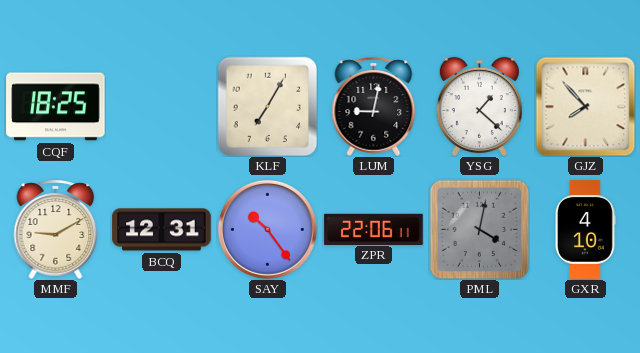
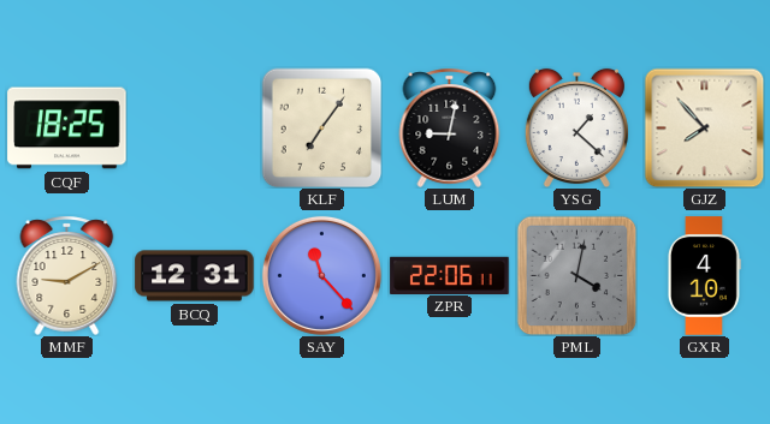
KLF: 7:05 -> 7:06 (321, 127)
SAY: 10:24 -> 11:23 (321, 275)
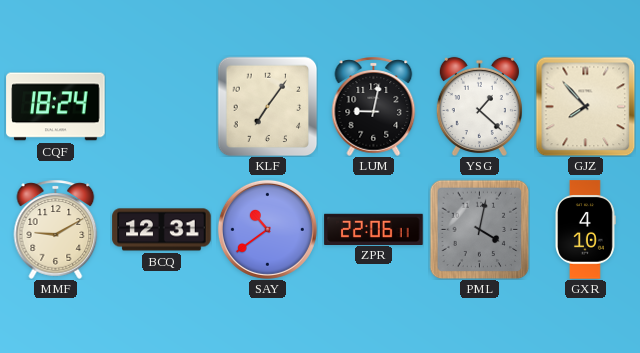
CQF: 18:25 -> 18:24 (56, 107)
SAY: 11:23 -> 10:39 (267, 229)
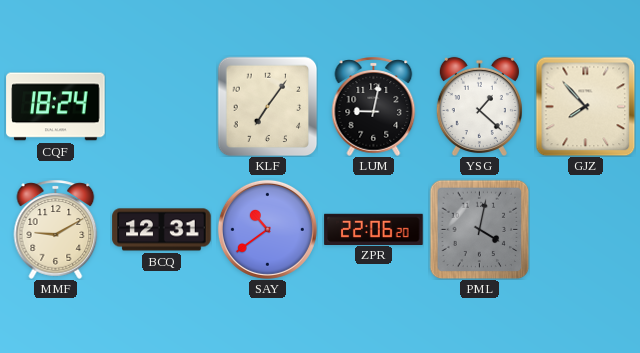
ZPR: 22:06:11 -> 22:06:20 (374, 229)
GXR: 4:10 -> none (585, 230)
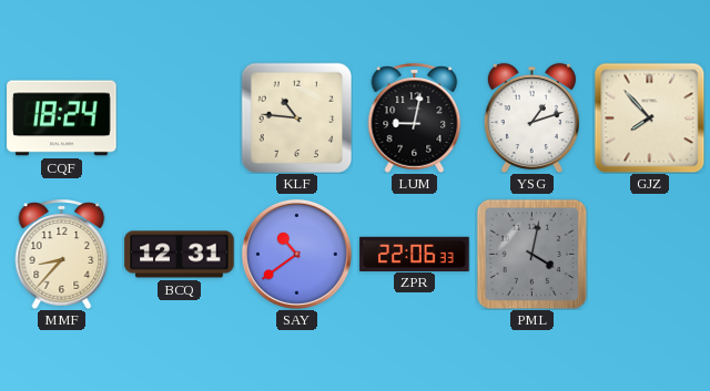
KLF: 7:06 -> 10:46 (296, 117)
YSG: 1:22 -> 1:12 (531, 117)
MMF: 9:10 -> 8:37 (62, 254)
ZPR: 22:06:20 -> 22:06:33 (415, 254)
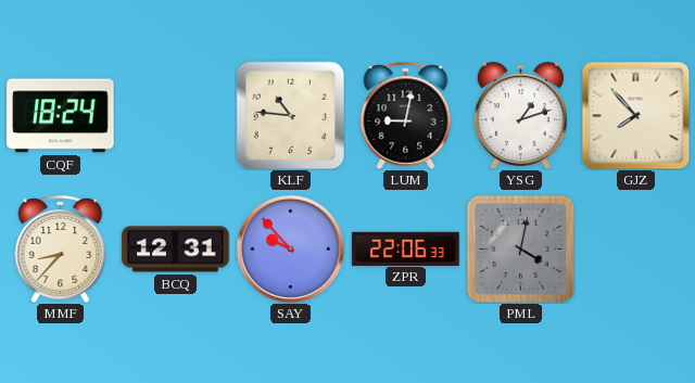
SAY: 10:39 -> 9:53 (290, 248)
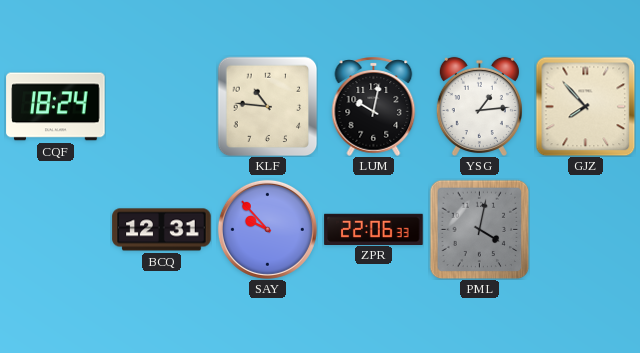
LUM: 9:02 -> 10:02 (374, 106)
YSG: 1:12 -> 1:14 (479, 106)
MMF: 8:37 -> none (61, 248)
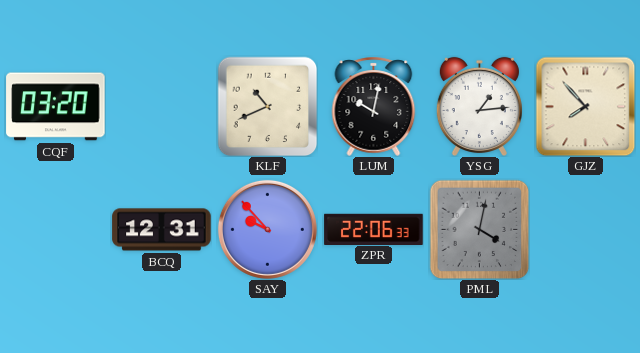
CQF: 18:24 -> 03:20 (56, 107)
KLF: 10:46 -> 10:41 (267, 106)
